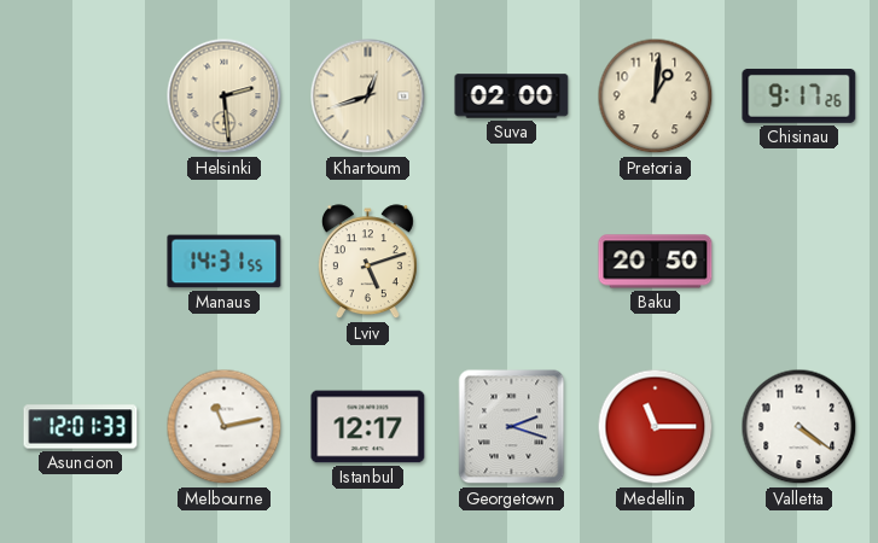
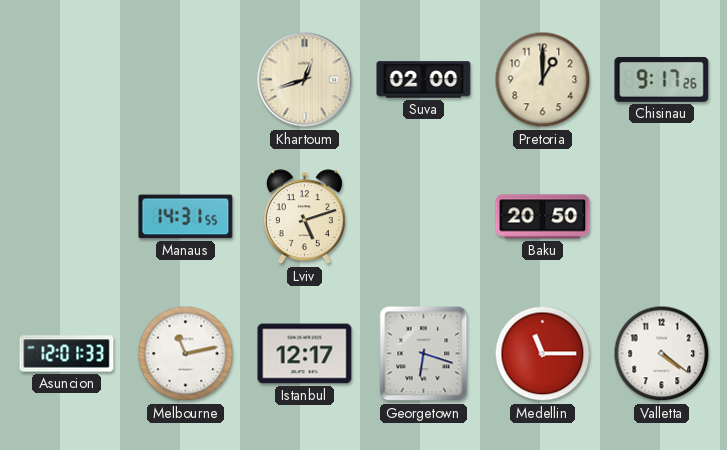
Helsinki: 2:29 -> none (225, 97)
Pretoria: 1:01 -> 1:00 (543, 80)
Georgetown: 2:18 -> 6:18 (424, 354)
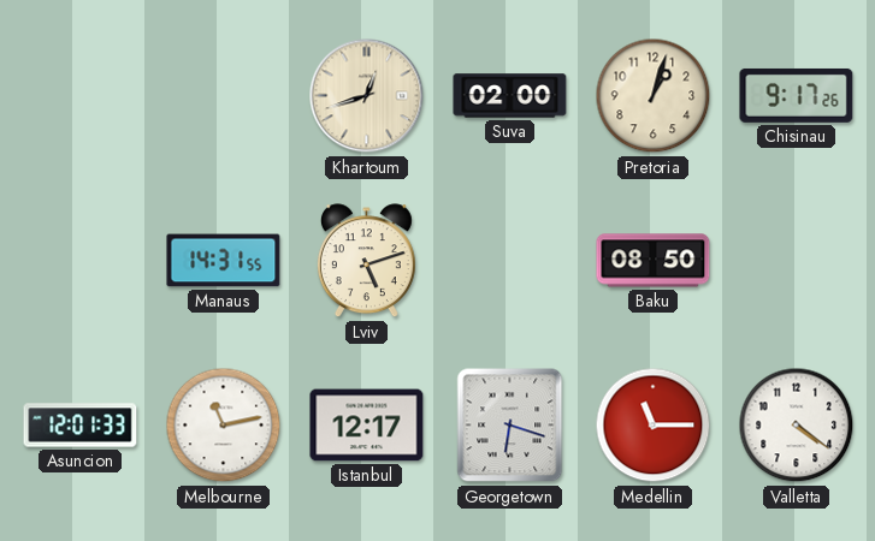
Pretoria: 1:00 -> 1:03 (654, 96)
Baku: 20:50 -> 08:50 (654, 261)
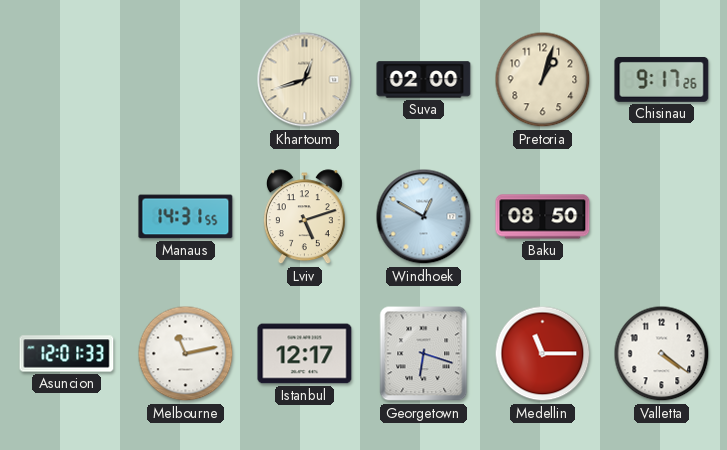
Windhoek: none -> 12:50 (424, 217)
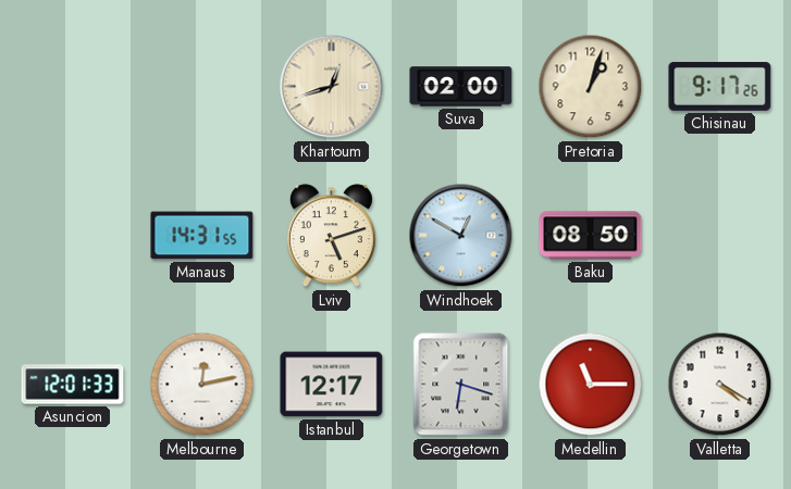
Melbourne: 11:13 -> 12:13 (202, 385)
Valletta: 4:21 -> 4:20 (720, 385)
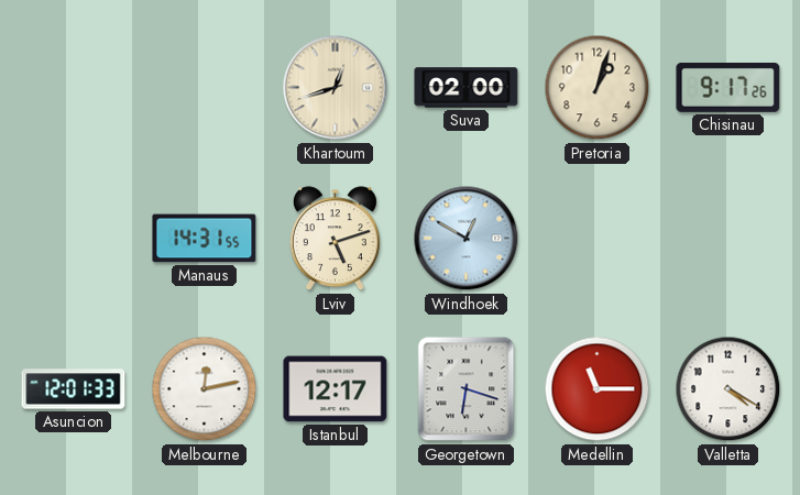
Baku: 08:50 -> none (591, 236)
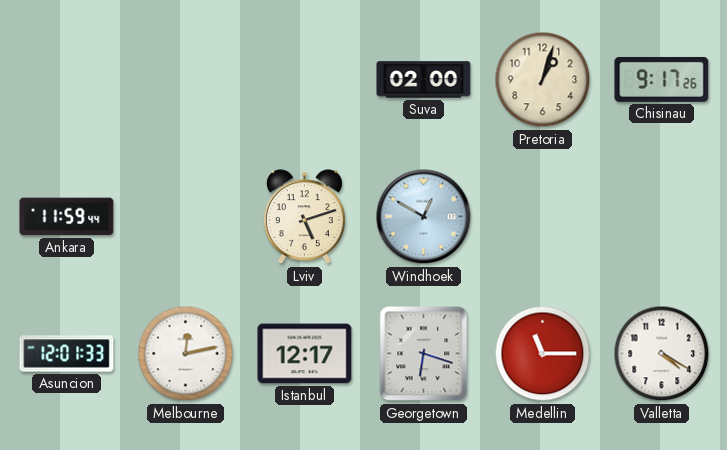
Khartoum: 12:42 -> none (336, 88)
Ankara: none -> 11:59 (67, 217)
Manaus: 14:31 -> none (205, 239)
